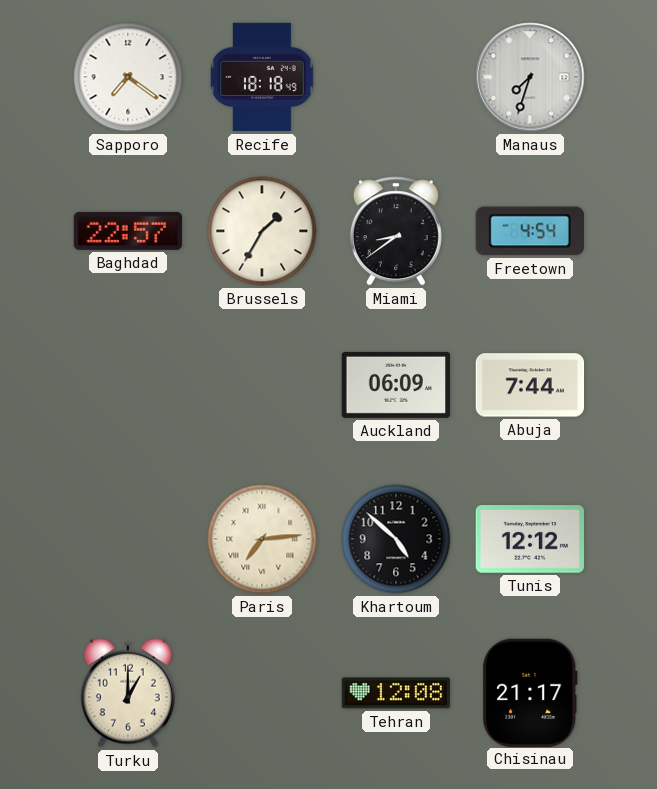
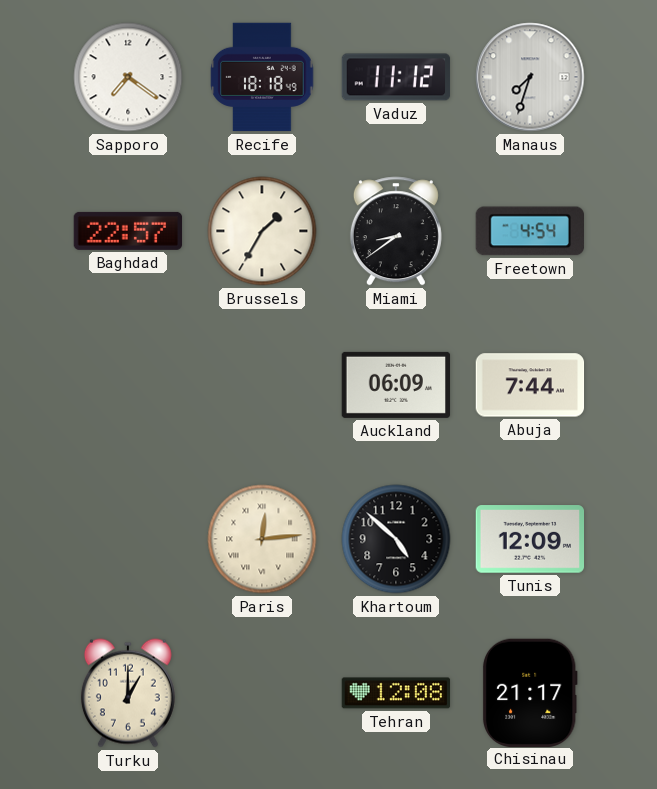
Vaduz: none -> 11:12 (396, 77)
Paris: 7:14 -> 12:14 (262, 539)
Tunis: 12:12 -> 12:09 (530, 539)
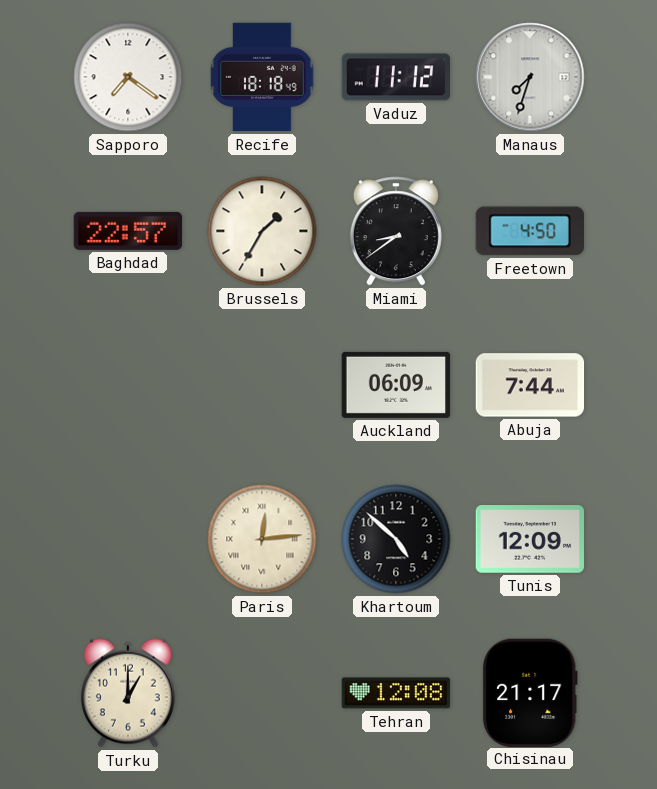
Freetown: 4:54 -> 4:50 (529, 231)
